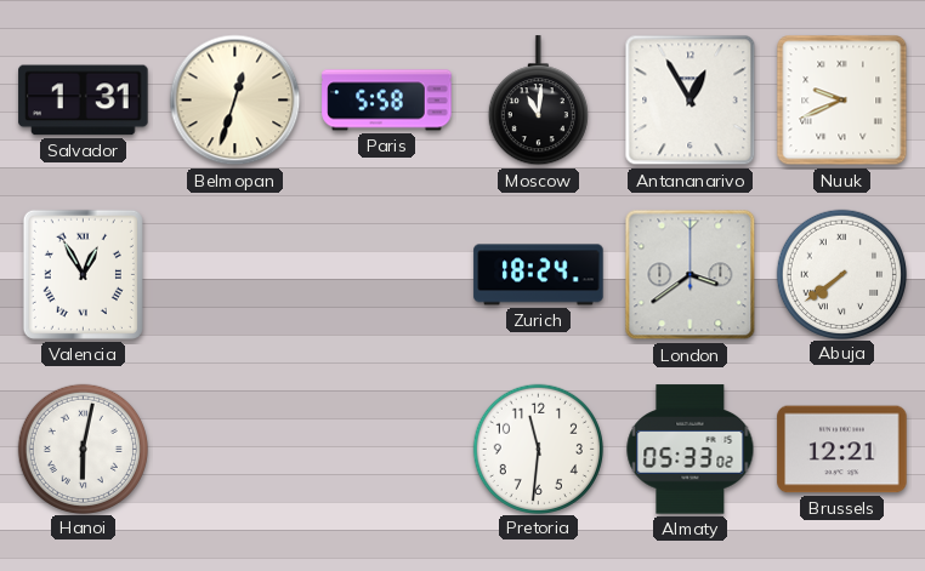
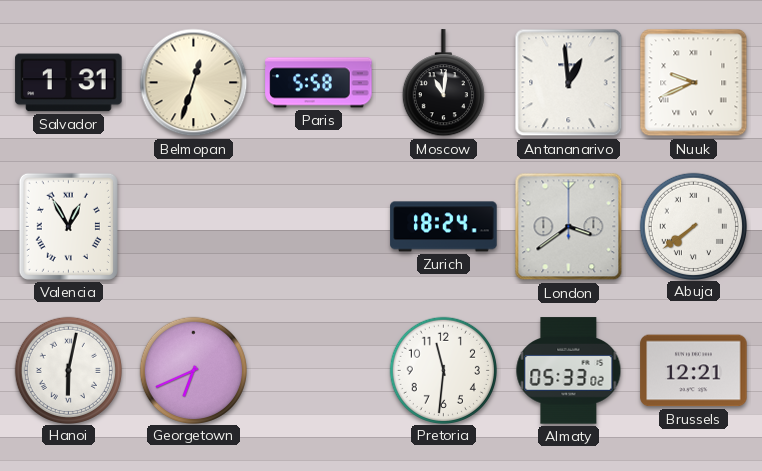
Antananarivo: 12:55 -> 12:59 (569, 83)
Georgetown: none -> 6:41 (193, 370)
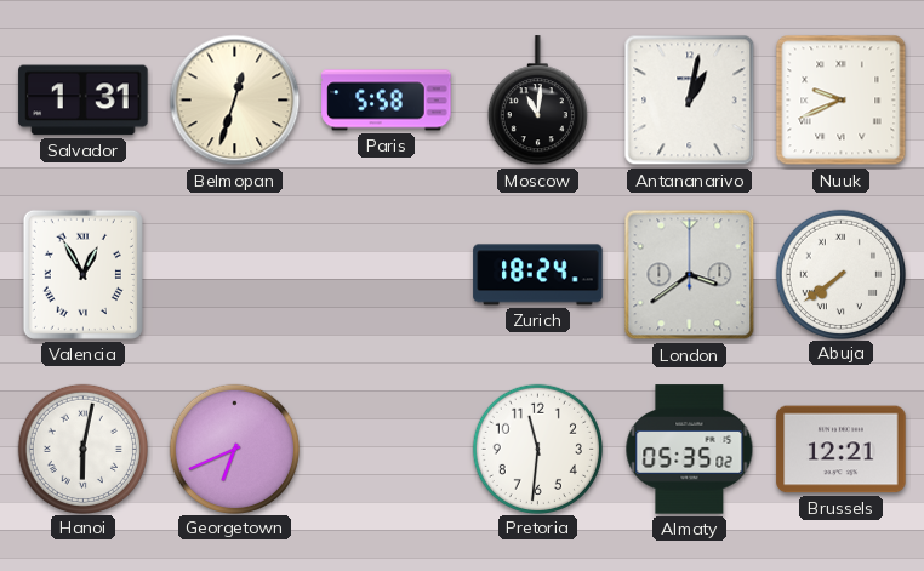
Antananarivo: 12:59 -> 1:02 (690, 101)
Almaty: 05:33 -> 05:35 (690, 450)
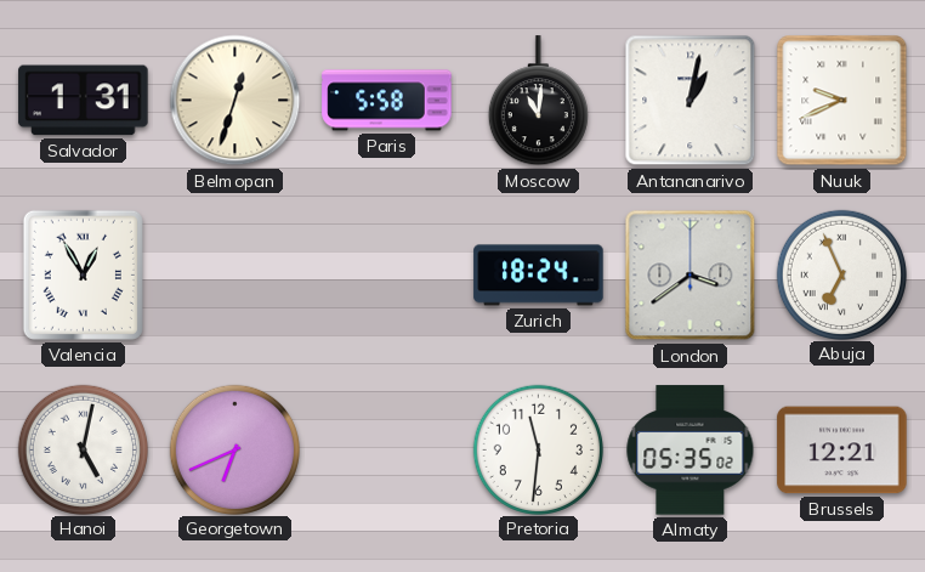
Abuja: 7:39 -> 6:56 (841, 274)
Hanoi: 6:02 -> 5:02 (83, 449)
